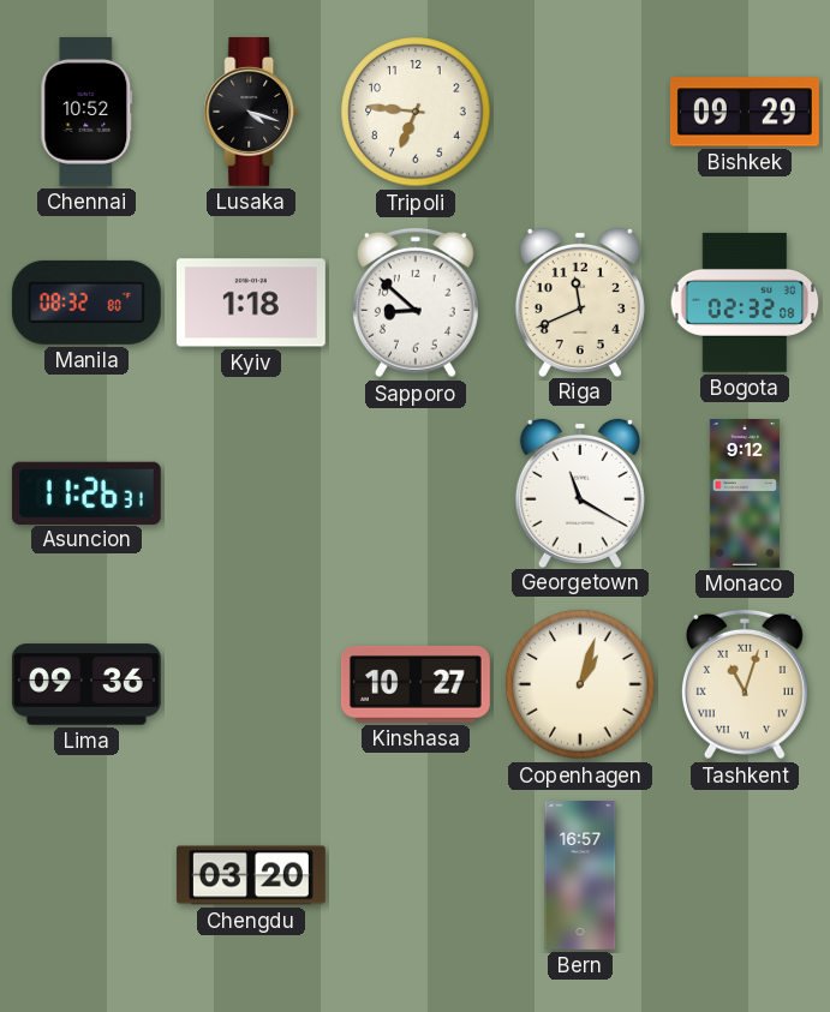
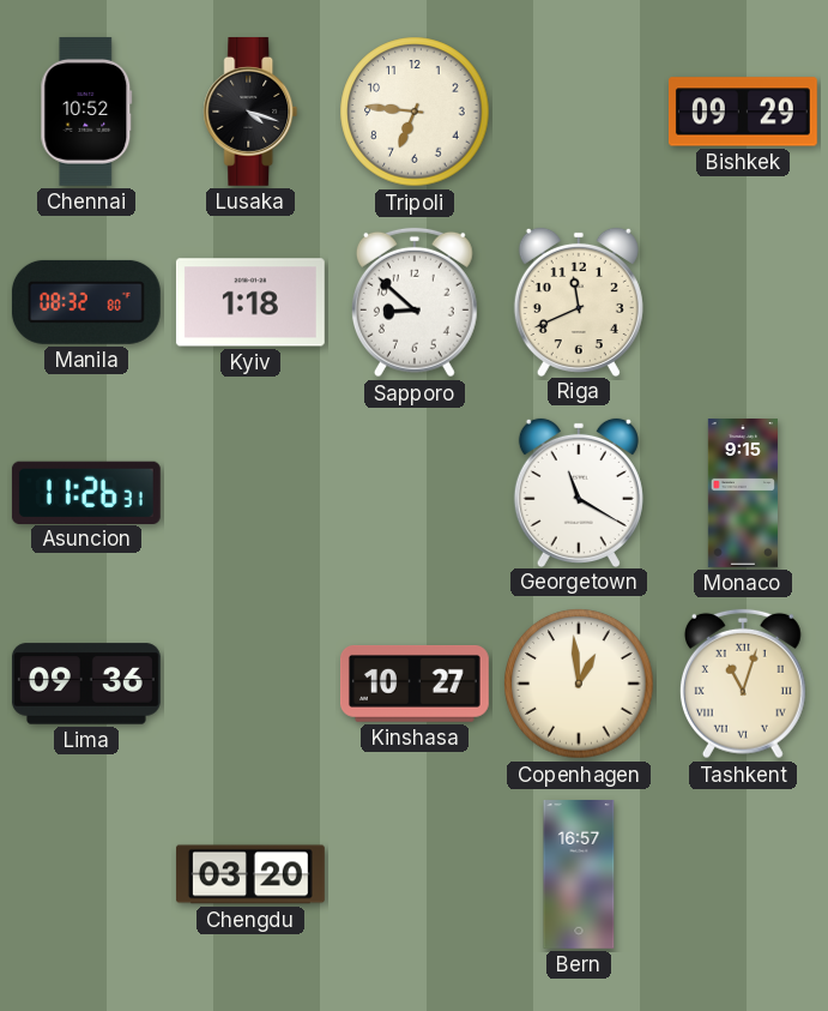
Bogota: 02:32 -> none (745, 303)
Monaco: 9:12 -> 9:15 (743, 494)
Copenhagen: 1:03 -> 12:59 (579, 684)
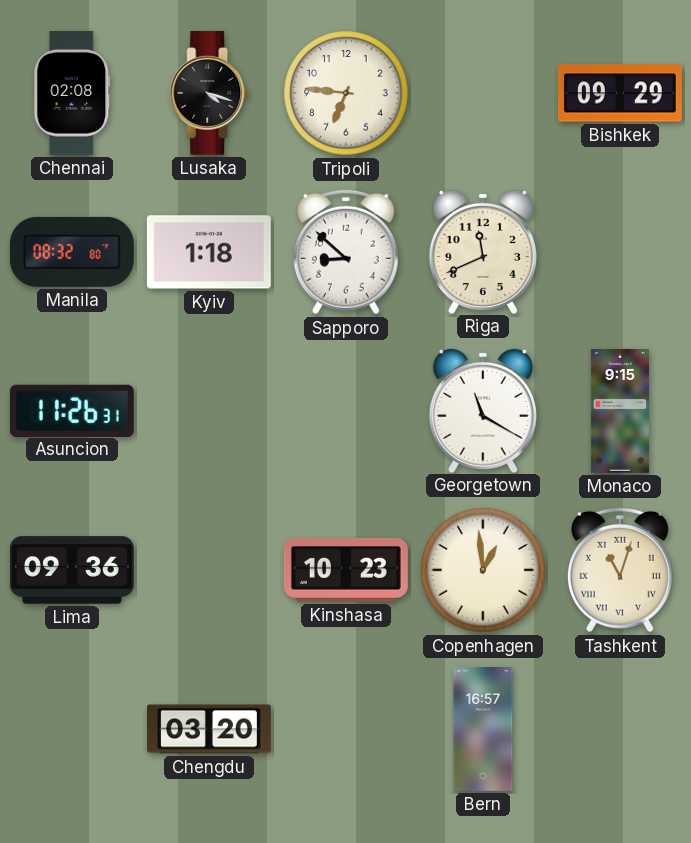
Chennai: 10:52 -> 02:08 (72, 93)
Kinshasa: 10:27 -> 10:23 (346, 570)
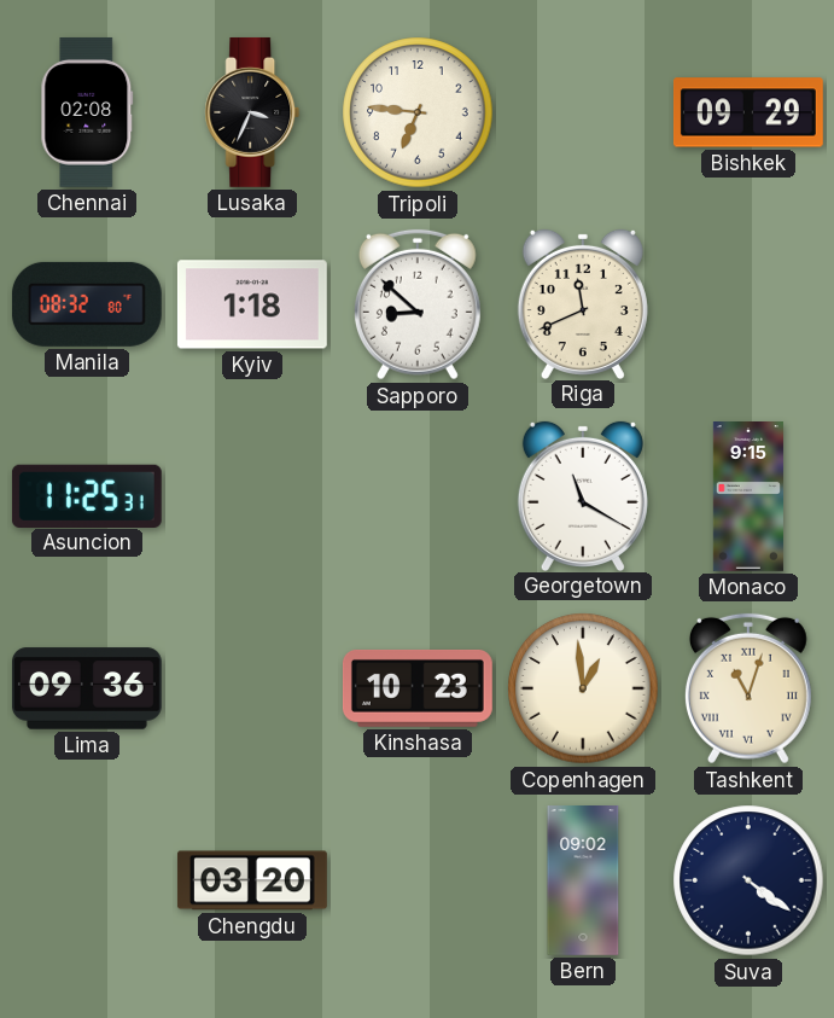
Lusaka: 4:18 -> 3:34 (252, 112)
Asuncion: 11:26 -> 11:25 (87, 495)
Bern: 16:57 -> 09:02 (583, 882)
Suva: none -> 4:21 (748, 880)
